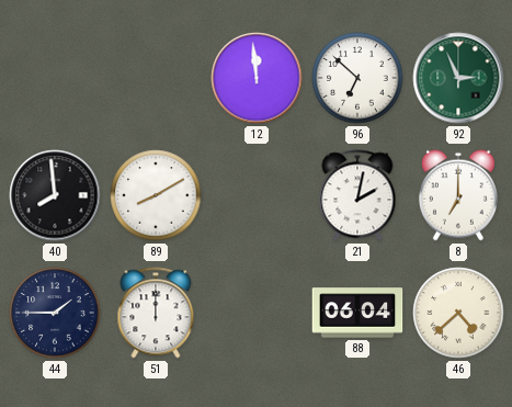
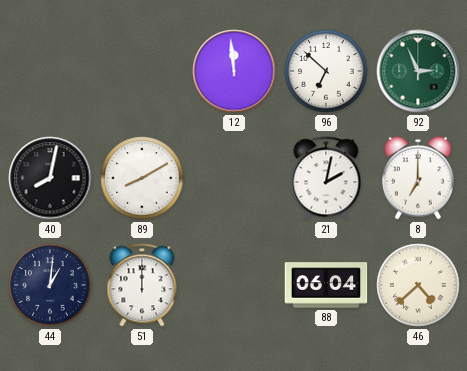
40: 7:59 -> 8:02 (50, 178)
44: 1:45 -> 1:01 (50, 285)
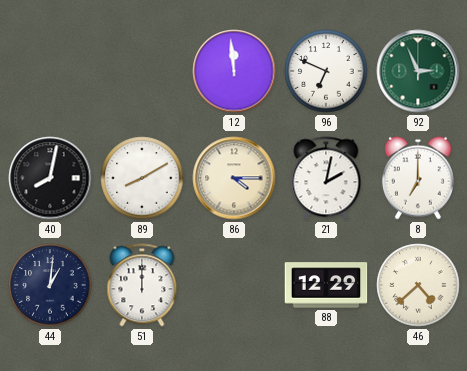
96: 6:52 -> 6:49 (326, 71)
86: none -> 4:15 (234, 178)
88: 06:04 -> 12:29 (326, 285)
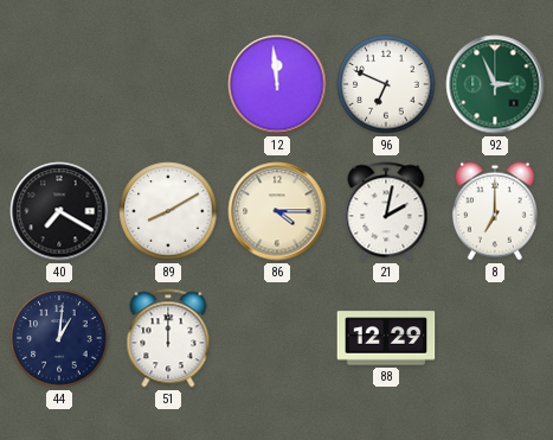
40: 8:02 -> 7:20 (59, 211)
46: 4:38 -> none (418, 285)
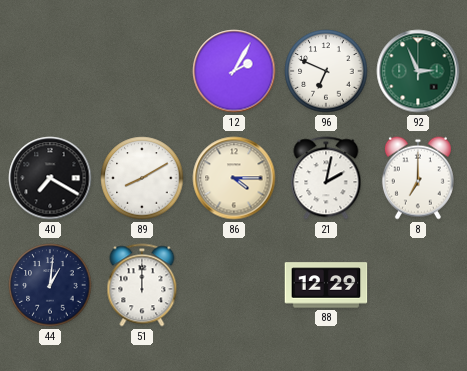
12: 11:59 -> 2:05 (234, 71)
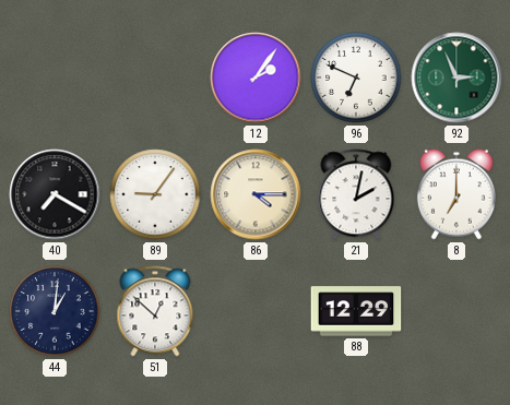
12: 2:05 -> 2:06 (256, 78)
89: 8:10 -> 9:06 (155, 194)
51: 12:00 -> 12:52 (155, 311)
